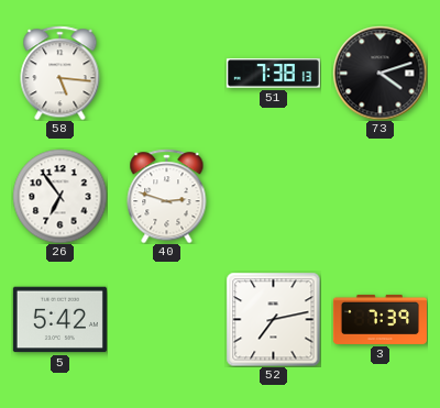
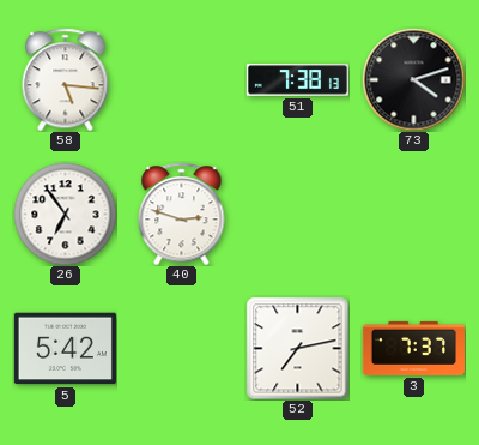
3: 7:39 -> 7:37 (413, 348)
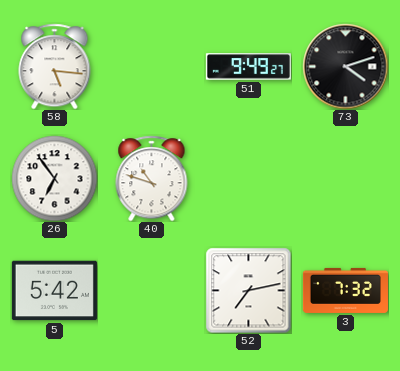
51: 7:38 -> 9:49 (248, 67)
40: 2:48 -> 10:48 (152, 178)
3: 7:37 -> 7:32 (345, 290)
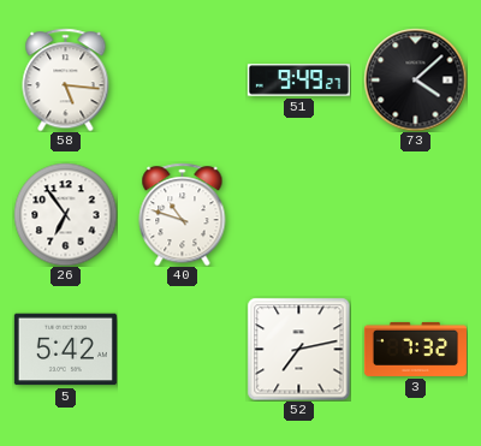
73: 4:12 -> 4:08 (415, 79)
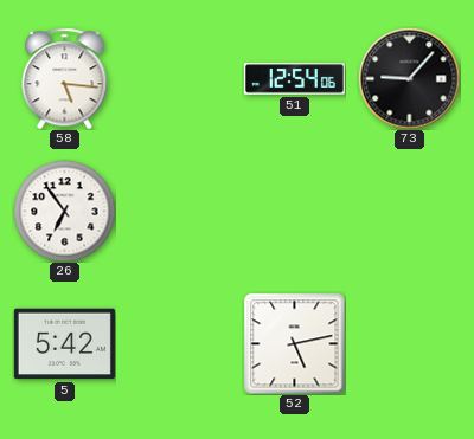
51: 9:49 -> 12:54 (294, 79)
73: 4:08 -> 9:07 (409, 78)
40: 10:48 -> none (183, 214)
52: 7:13 -> 5:13 (294, 343)
3: 7:32 -> none (415, 349)
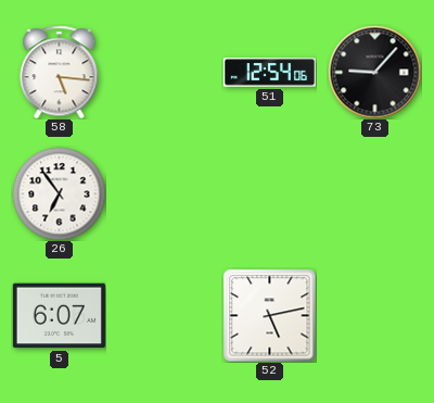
5: 5:42 -> 6:07 (59, 316)
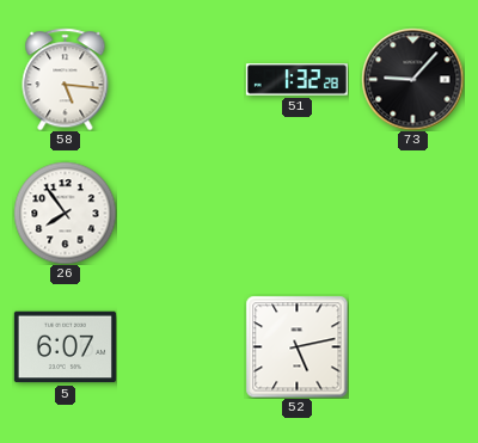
51: 12:54 -> 1:32 (296, 80)
26: 6:54 -> 7:54 (65, 213)
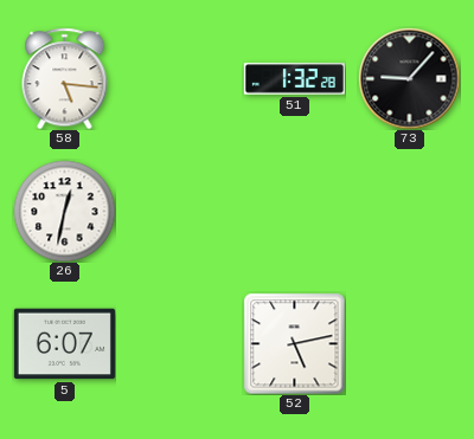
26: 7:54 -> 12:32 (64, 211)
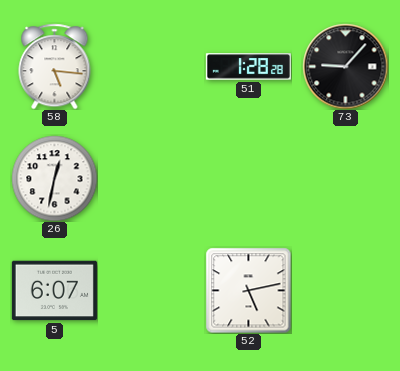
51: 1:32 -> 1:28 (248, 67)
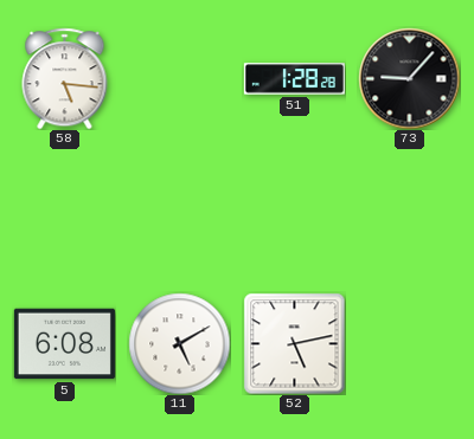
26: 12:32 -> none (54, 178)
5: 6:07 -> 6:08 (64, 344)
11: none -> 5:10 (179, 343)
